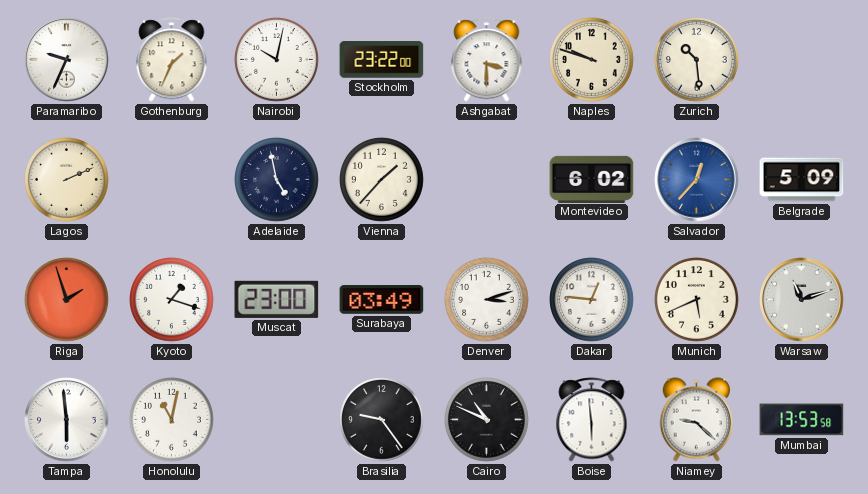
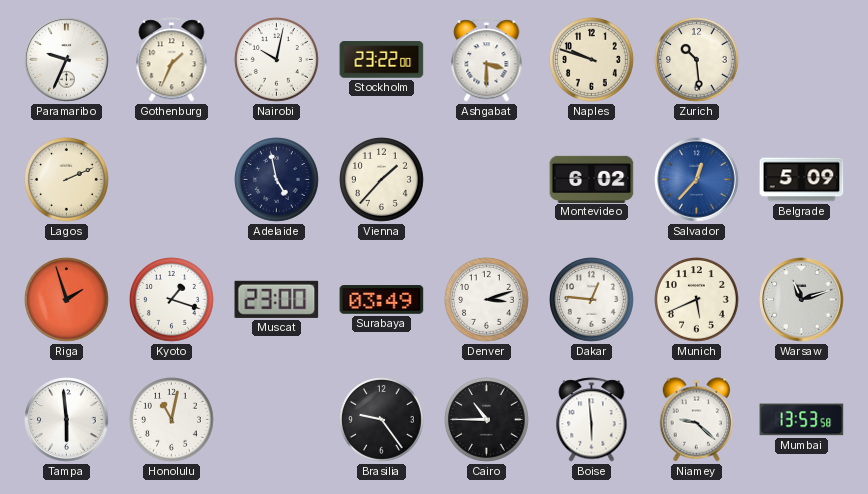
Cairo: 10:49 -> 10:45 (487, 420)
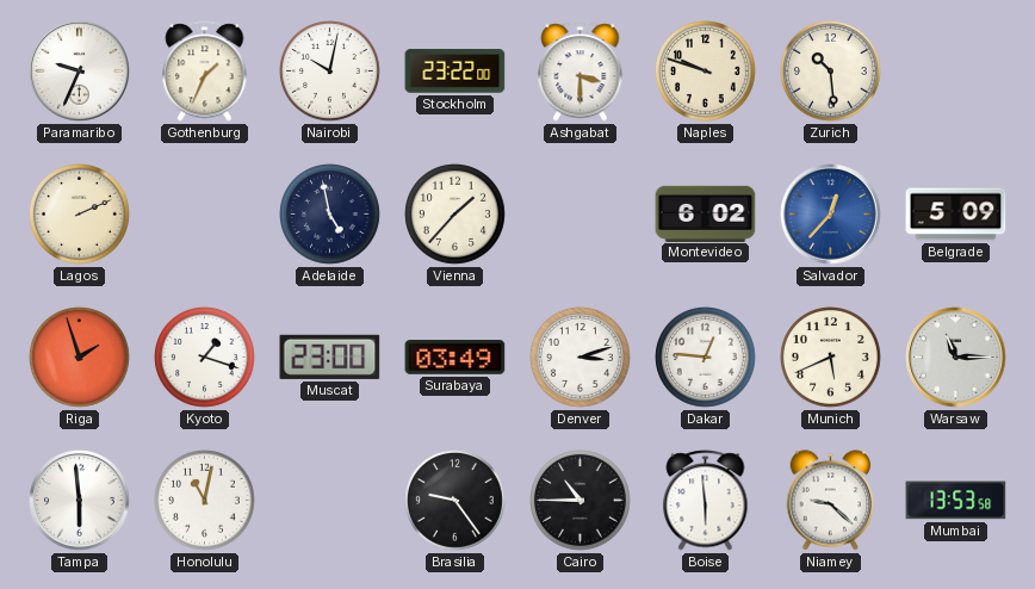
Warsaw: 11:12 -> 11:15 (956, 358)
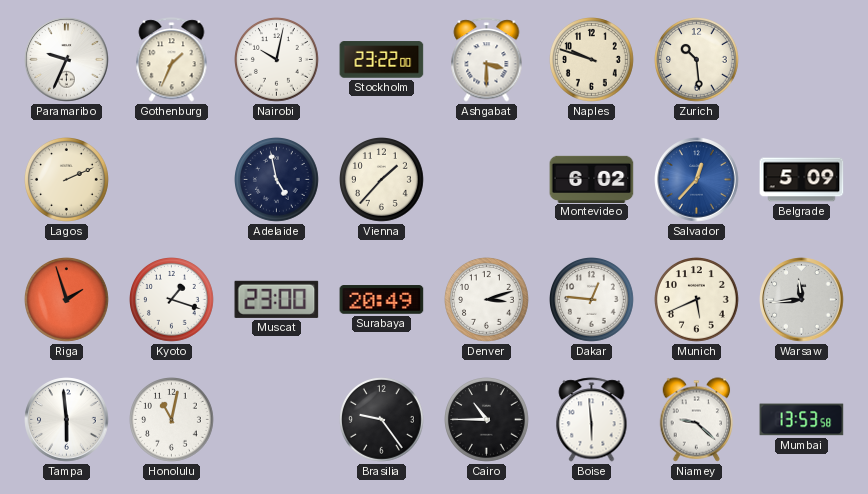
Surabaya: 03:49 -> 20:49 (382, 300)
Warsaw: 11:15 -> 11:44 (802, 300)
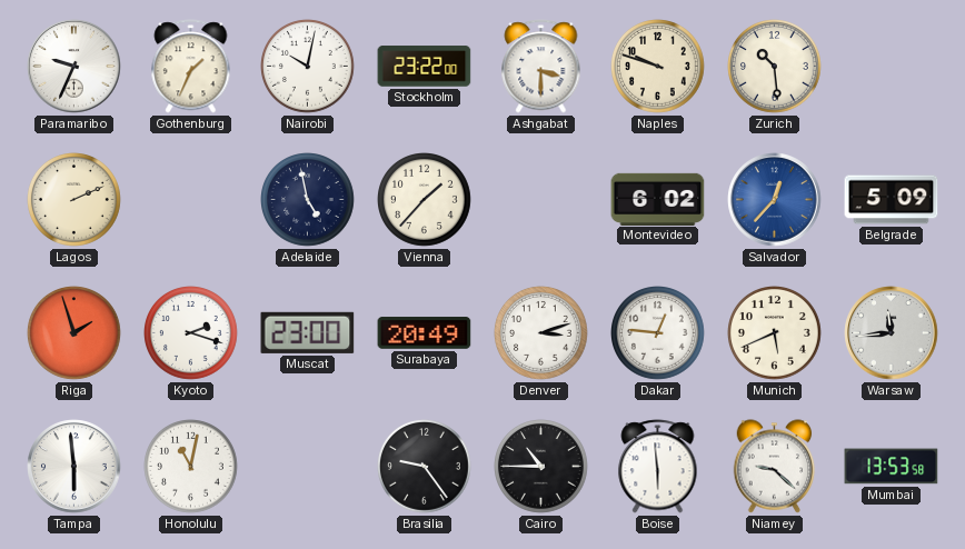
Kyoto: 1:18 -> 2:18 (191, 333)
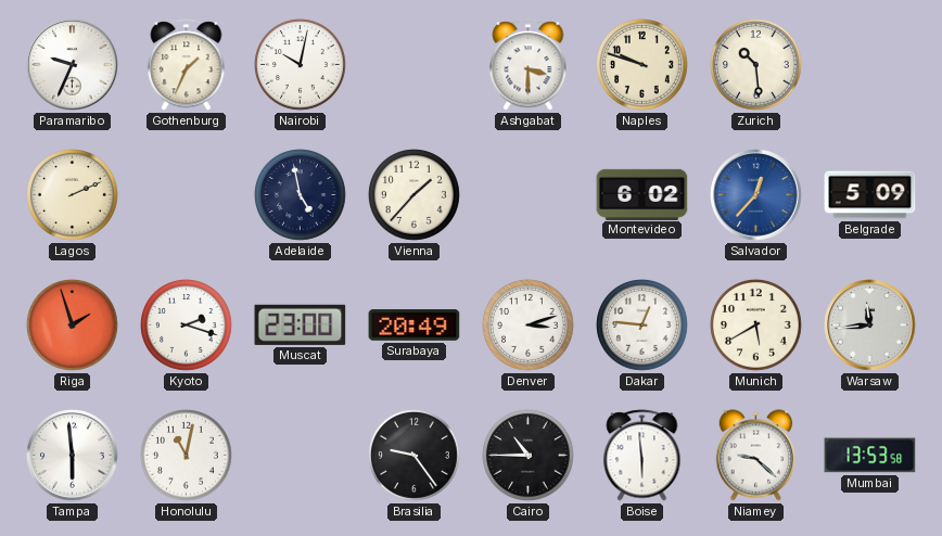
Stockholm: 23:22 -> none (425, 67)
Munich: 5:41 -> 5:40 (756, 326)
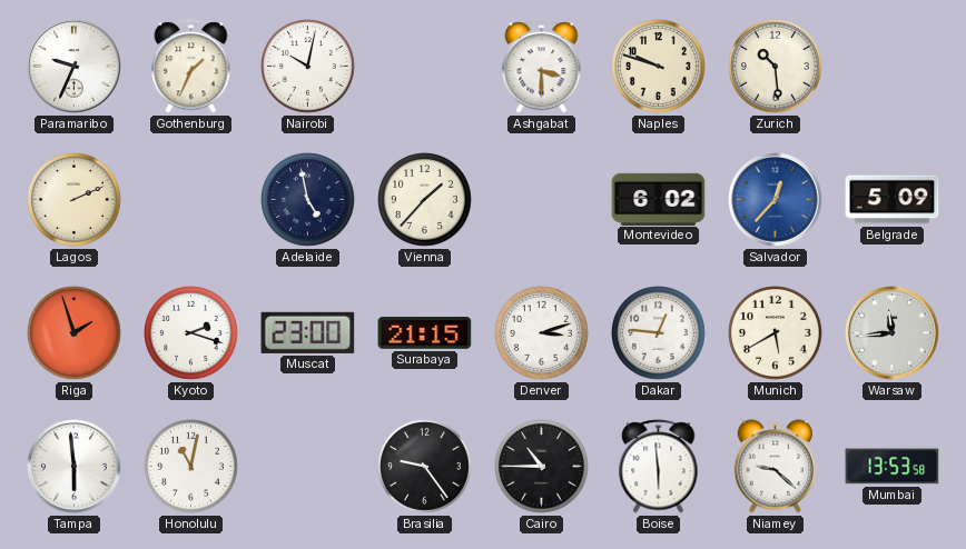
Surabaya: 20:49 -> 21:15 (425, 333)
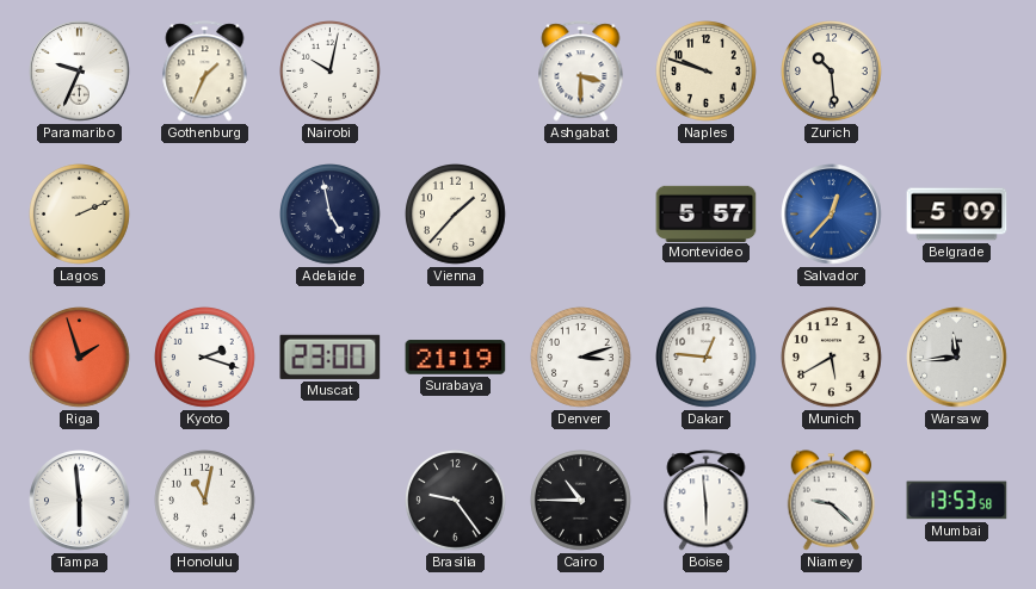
Montevideo: 6:02 -> 5:57 (707, 213)
Surabaya: 21:15 -> 21:19 (456, 358)
